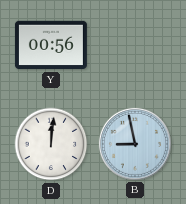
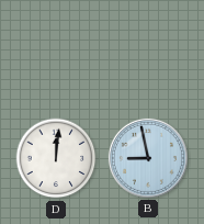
Y: 00:56 -> none (51, 45)
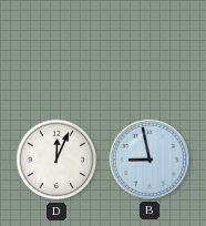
D: 12:01 -> 12:04 (56, 160)
